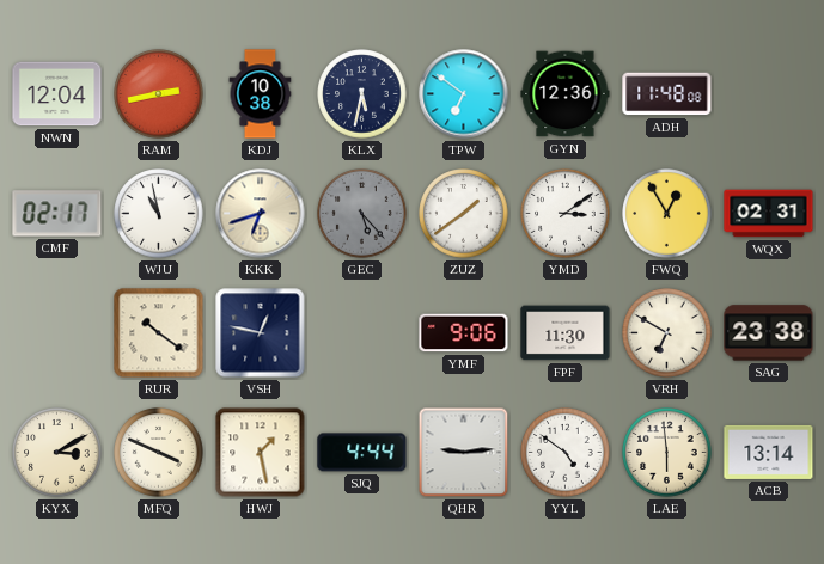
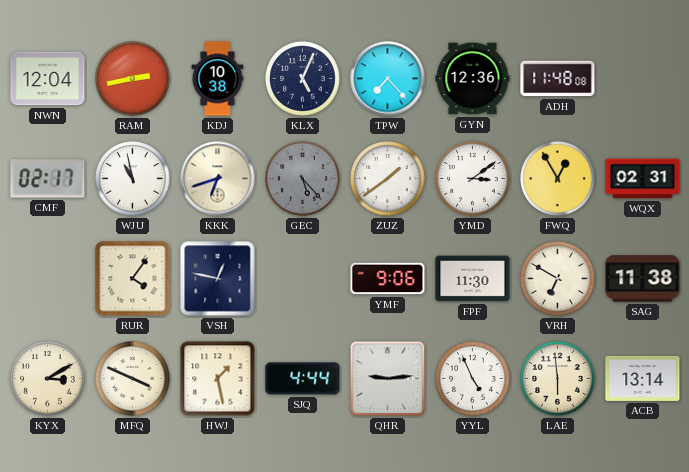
KLX: 5:32 -> 5:04 (303, 79)
TPW: 6:51 -> 7:23 (388, 79)
RUR: 10:21 -> 4:06 (133, 279)
SAG: 23:38 -> 11:38 (643, 279)
YYL: 4:51 -> 4:56 (473, 379)
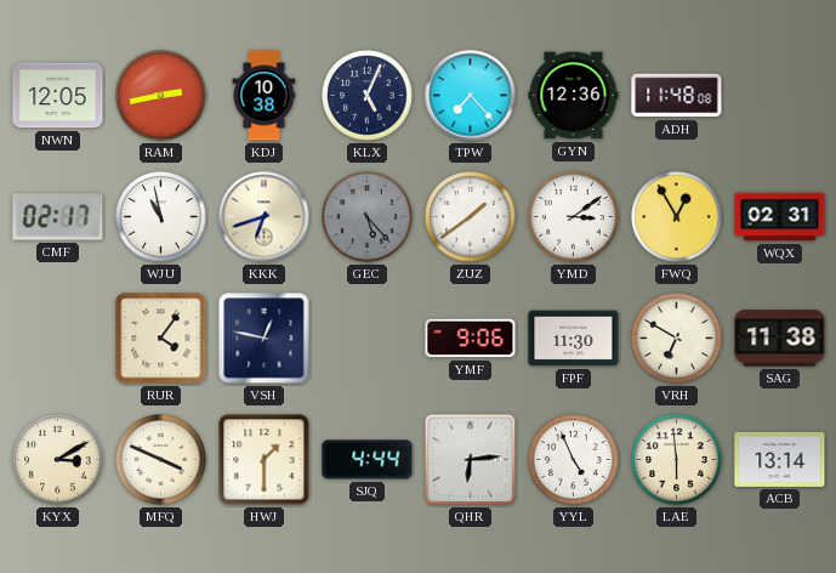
NWN: 12:04 -> 12:05 (58, 96)
HWJ: 1:28 -> 1:30 (265, 460)
QHR: 9:14 -> 6:14 (471, 460)
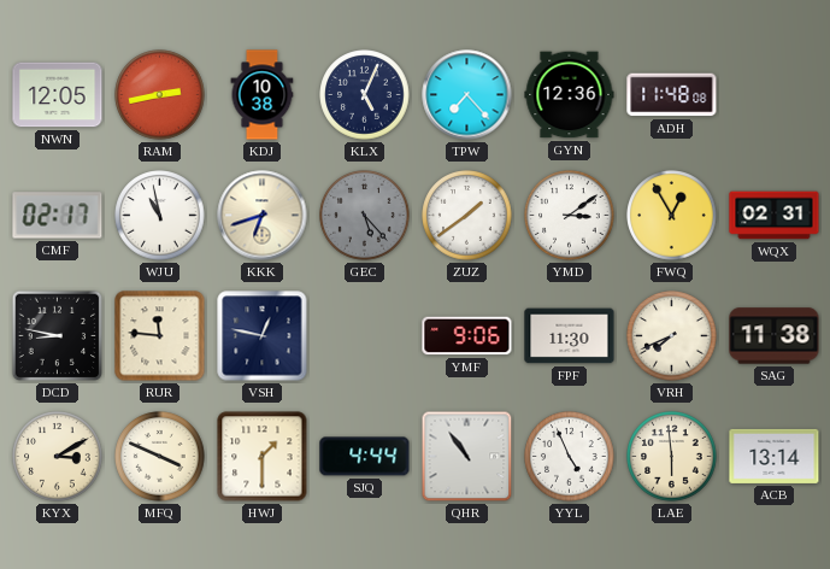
DCD: none -> 8:47 (58, 336)
RUR: 4:06 -> 11:46 (160, 336)
VRH: 6:50 -> 7:41 (672, 336)
QHR: 6:14 -> 10:54 (467, 457)
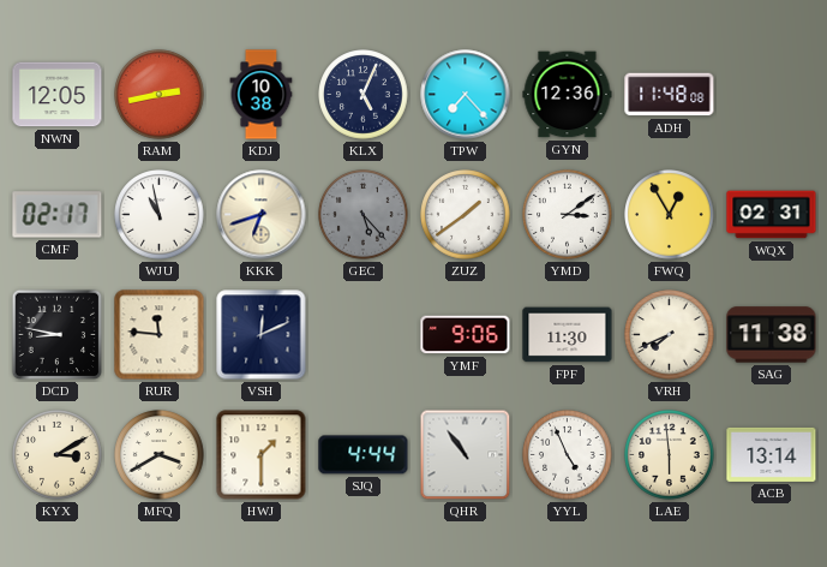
VSH: 12:47 -> 12:11 (262, 335)
MFQ: 3:49 -> 3:40 (160, 455)
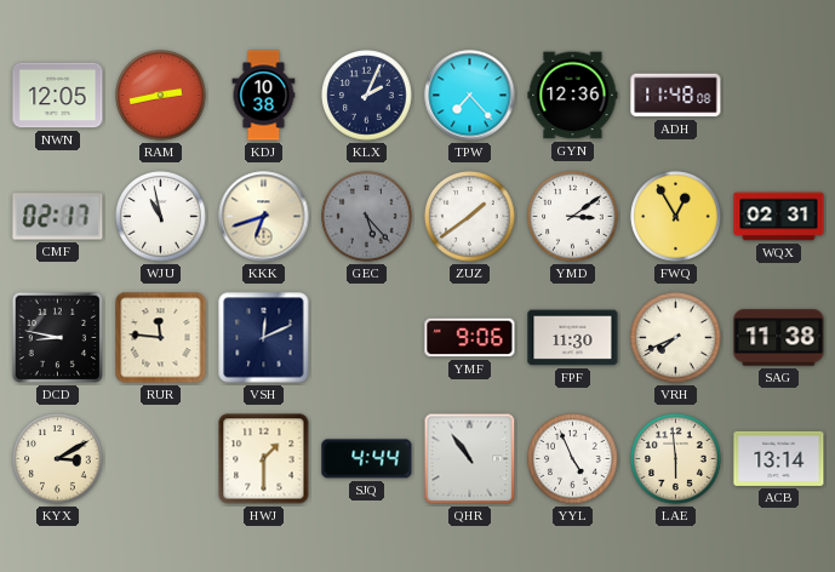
KLX: 5:04 -> 2:04 (367, 96)
MFQ: 3:40 -> none (160, 455)
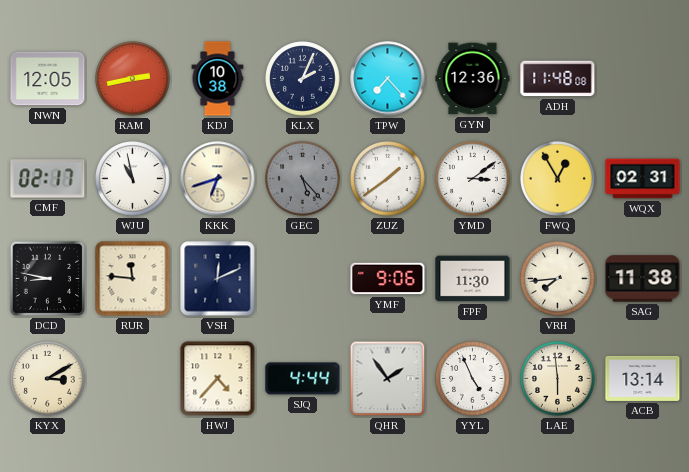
VRH: 7:41 -> 7:44 (558, 279)
HWJ: 1:30 -> 4:37 (218, 379)
QHR: 10:54 -> 1:54 (388, 379)
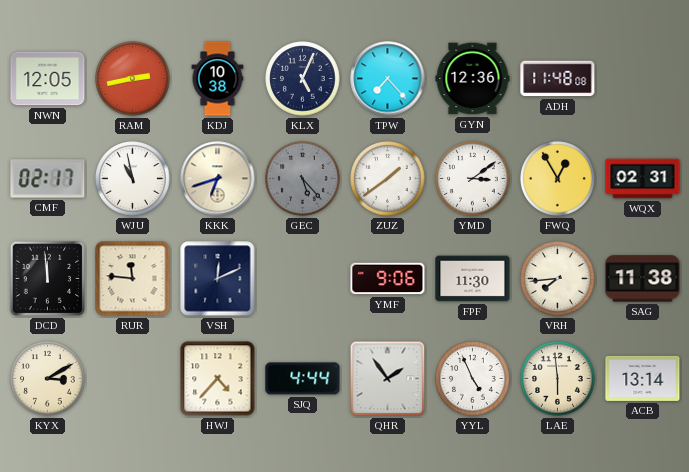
KLX: 2:04 -> 5:04 (303, 79)
DCD: 8:47 -> 11:59 (48, 279)
